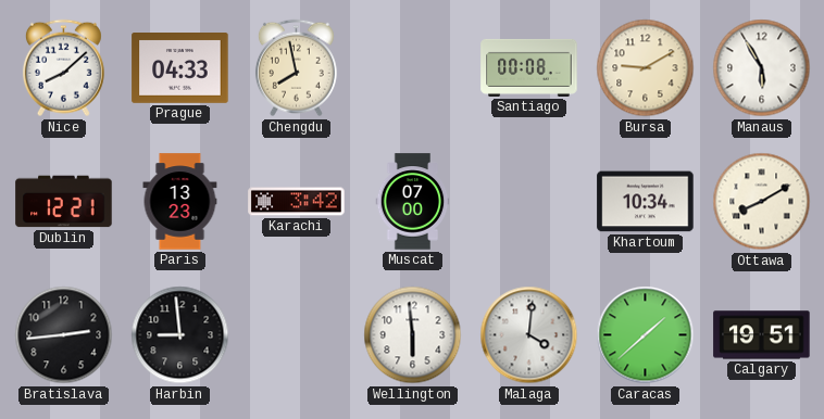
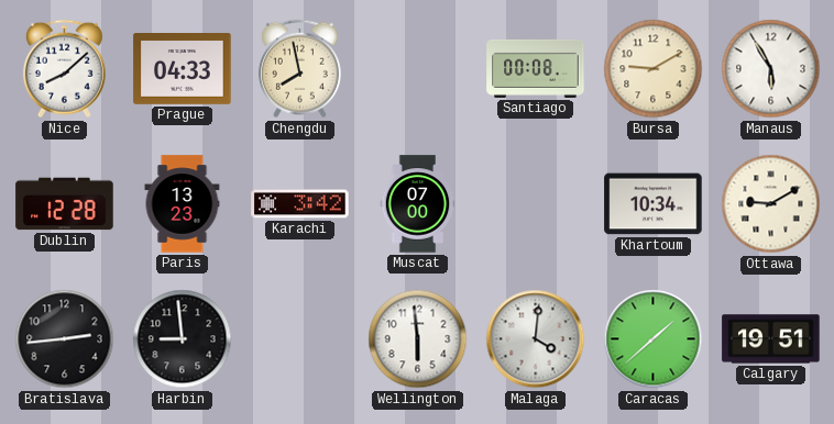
Dublin: 12:21 -> 12:28 (65, 204)
Ottawa: 8:10 -> 9:10 (771, 204)
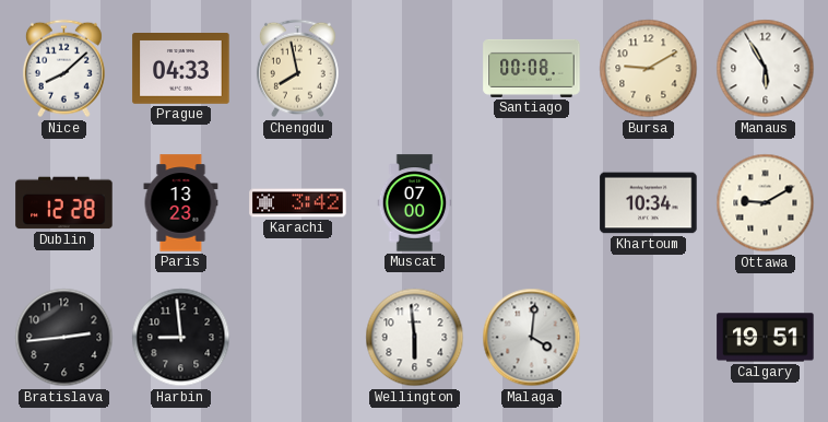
Caracas: 1:38 -> none (654, 339)
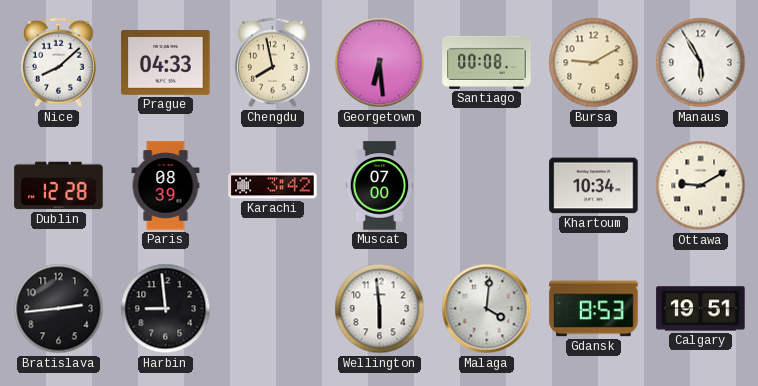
Georgetown: none -> 6:29 (380, 63)
Paris: 13:23 -> 08:39 (166, 186)
Gdansk: none -> 8:53 (594, 309)
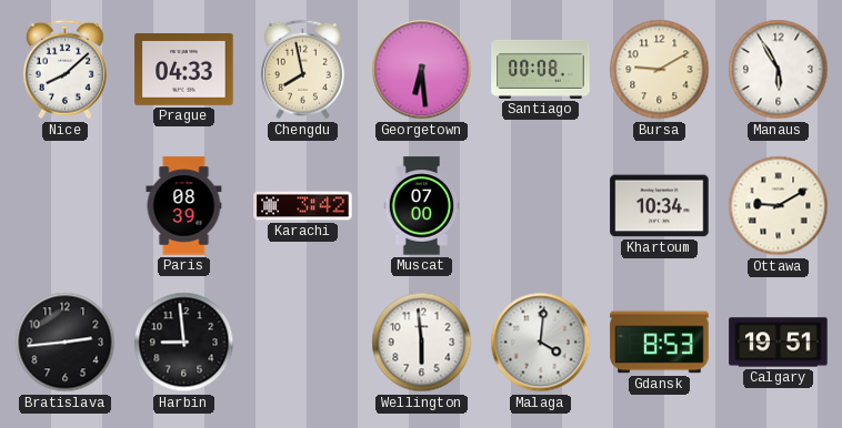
Dublin: 12:28 -> none (59, 186)
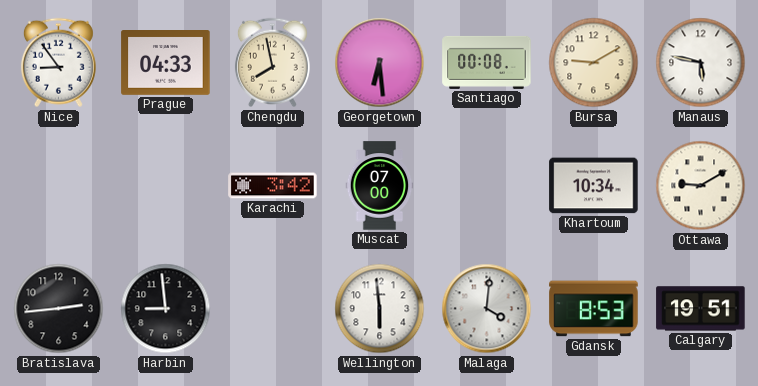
Nice: 8:08 -> 8:54 (58, 63)
Manaus: 5:55 -> 5:47 (701, 63)
Paris: 08:39 -> none (184, 206)
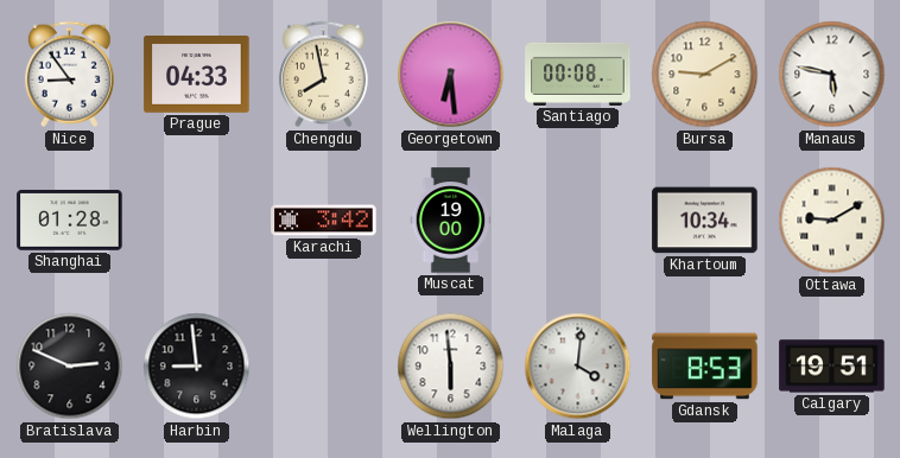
Shanghai: none -> 01:28 (70, 220)
Muscat: 07:00 -> 19:00 (451, 221)
Bratislava: 2:44 -> 2:49 (70, 367)
